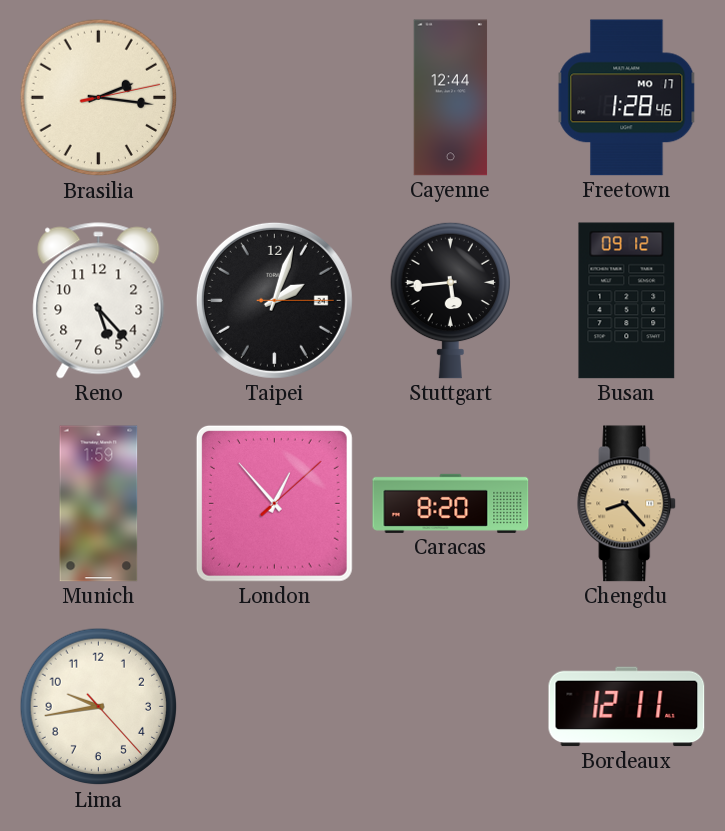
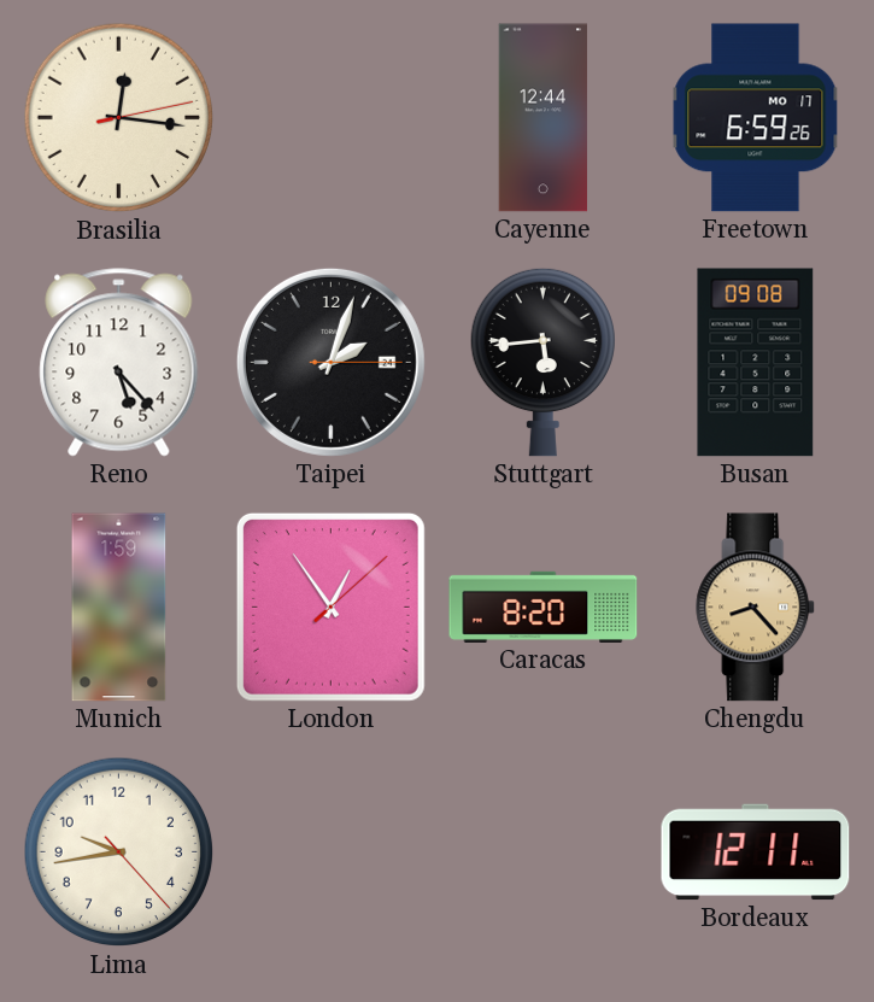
Brasilia: 2:16 -> 12:16 (119, 118)
Freetown: 1:28 -> 6:59 (756, 118)
Busan: 09:12 -> 09:08 (756, 363)
London: 12:53 -> 12:54 (330, 607)
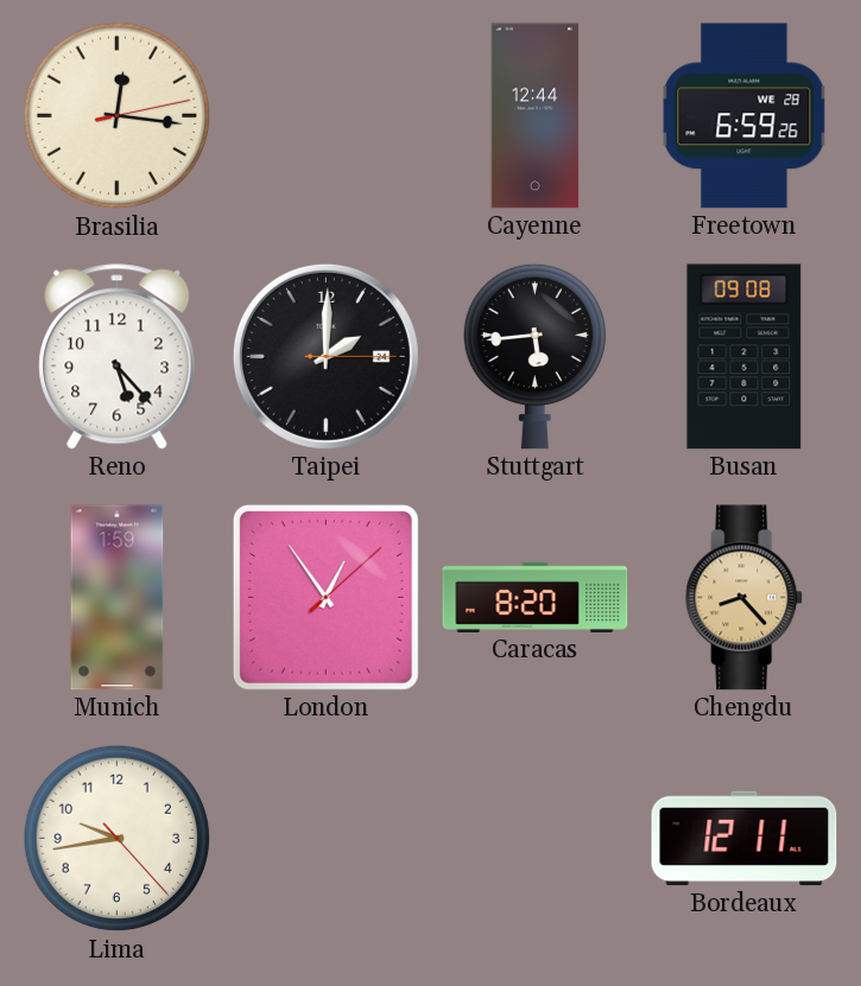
Freetown date: MO 17 -> WE 28 (745, 116)
Taipei: 2:03 -> 2:00 (325, 356)
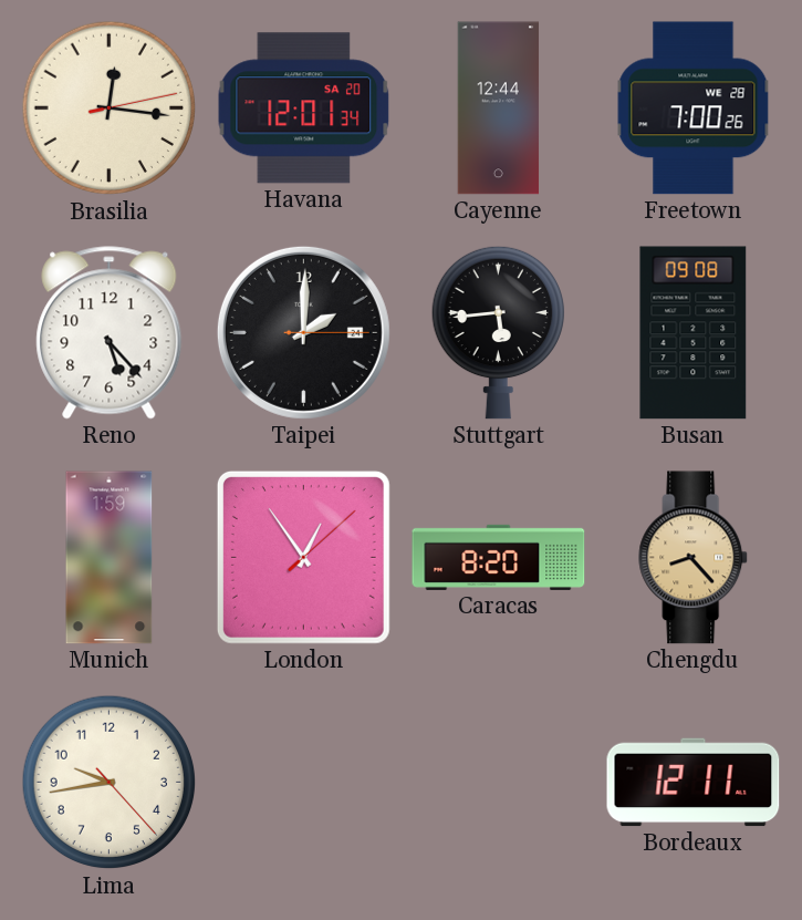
Havana: none -> 12:01 (304, 108)
Freetown: 6:59 -> 7:00 (694, 108)
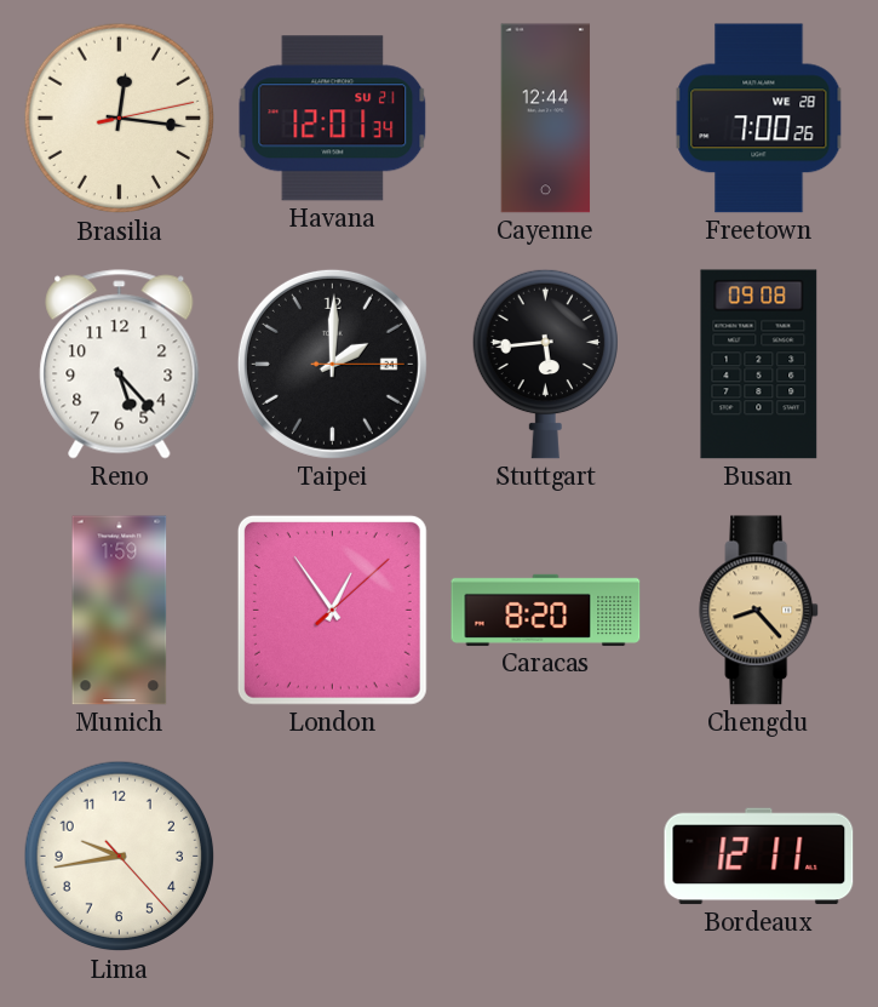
Havana date: SA 20 -> SU 21 (333, 119)
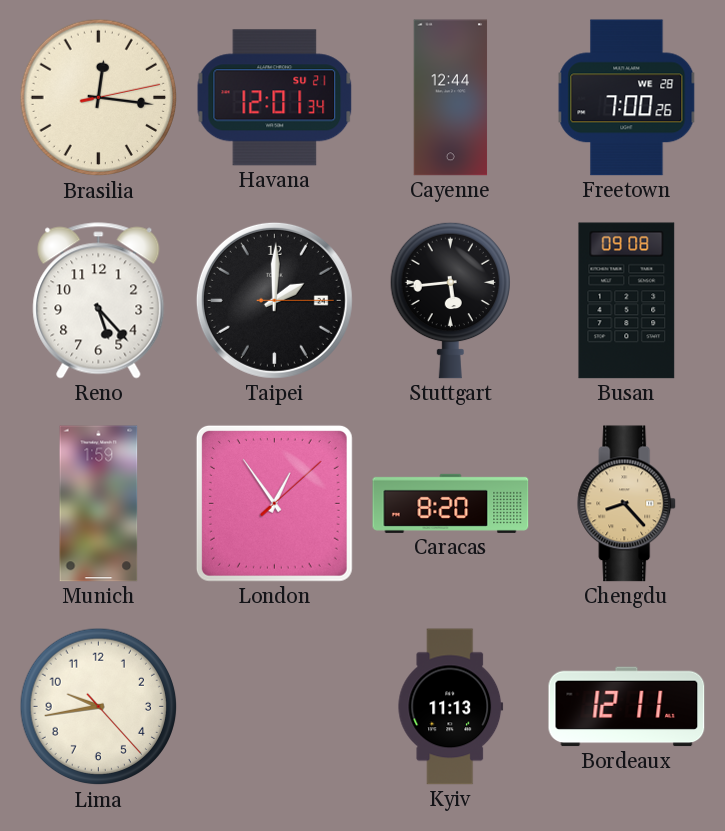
Kyiv: none -> 11:13 (451, 707)
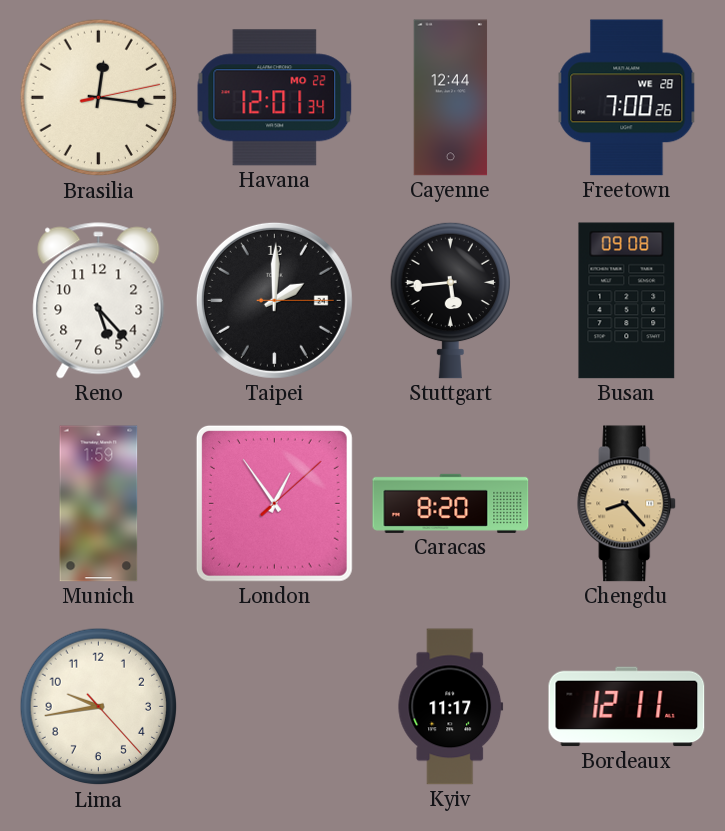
Havana date: SU 21 -> MO 22 (275, 98)
Kyiv: 11:13 -> 11:17 (451, 707)
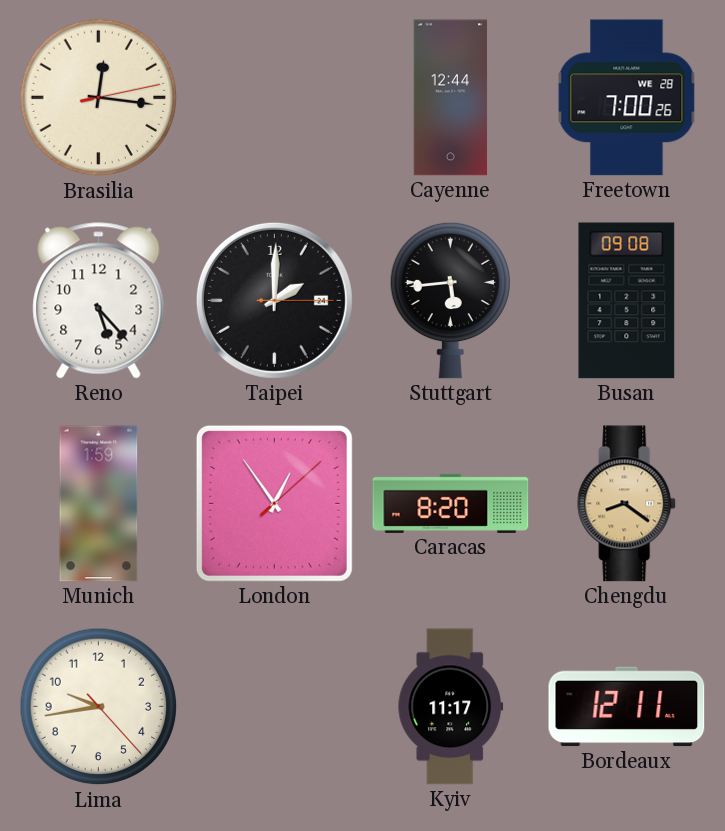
Havana: 12:01 -> none (275, 98)
Chengdu: 8:23 -> 8:21 (627, 504)
